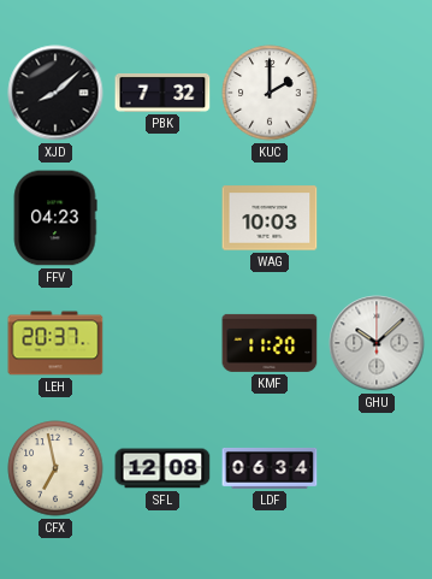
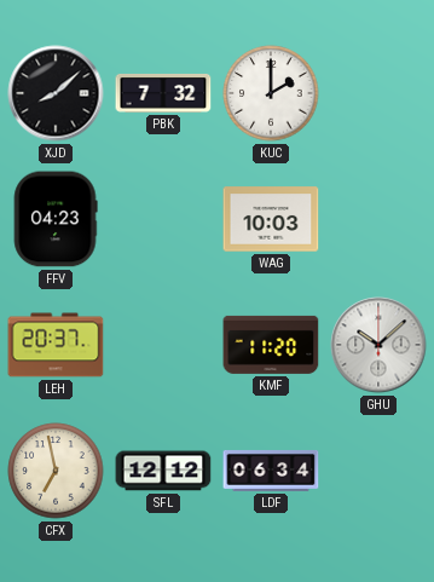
SFL: 12:08 -> 12:12 (163, 471)
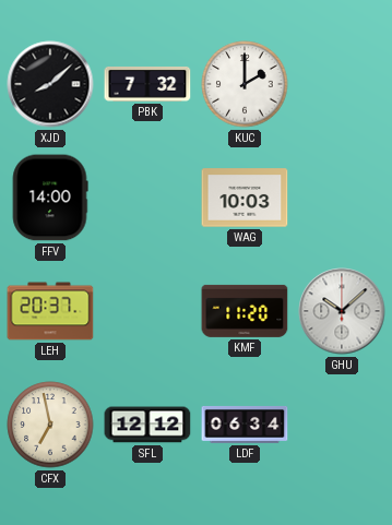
FFV: 04:23 -> 14:00 (50, 198)
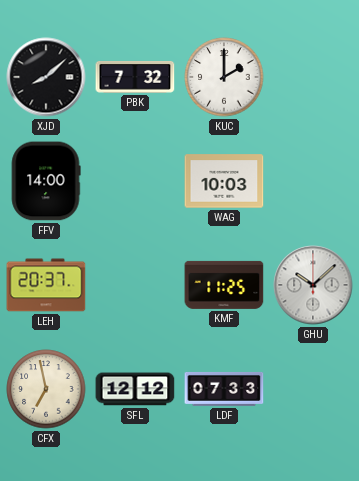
KMF: 11:20 -> 11:25 (224, 285)
LDF: 06:34 -> 07:33 (224, 389)
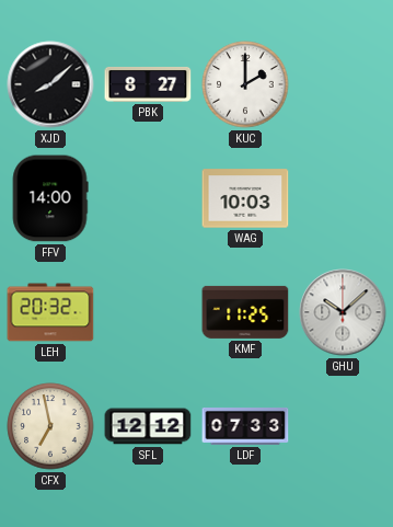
PBK: 7:32 -> 8:27 (148, 84)
LEH: 20:37 -> 20:32 (50, 312)
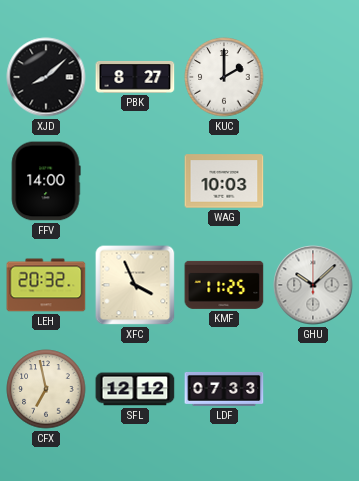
XFC: none -> 3:56 (135, 285)
